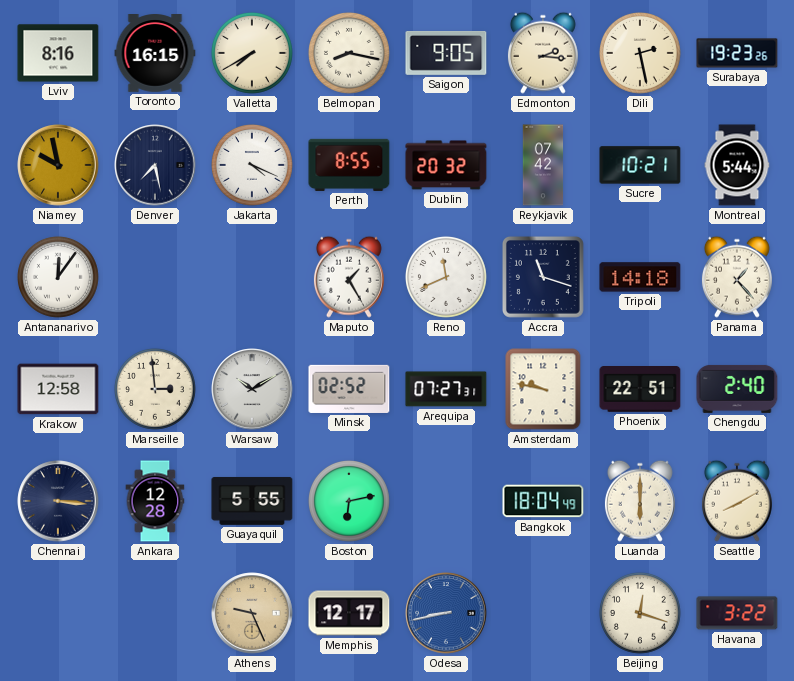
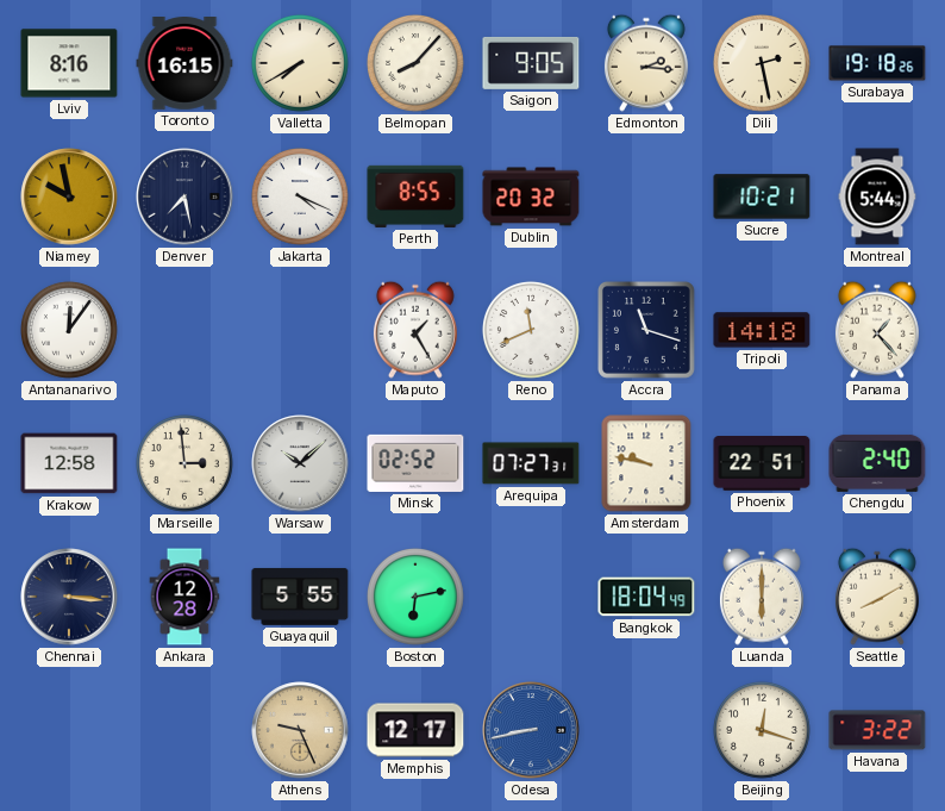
Belmopan: 8:17 -> 8:07 (415, 63)
Surabaya: 19:23 -> 19:18 (877, 63)
Reykjavik: 07:42 -> none (543, 165)
Warsaw: 10:10 -> 10:08 (300, 463)
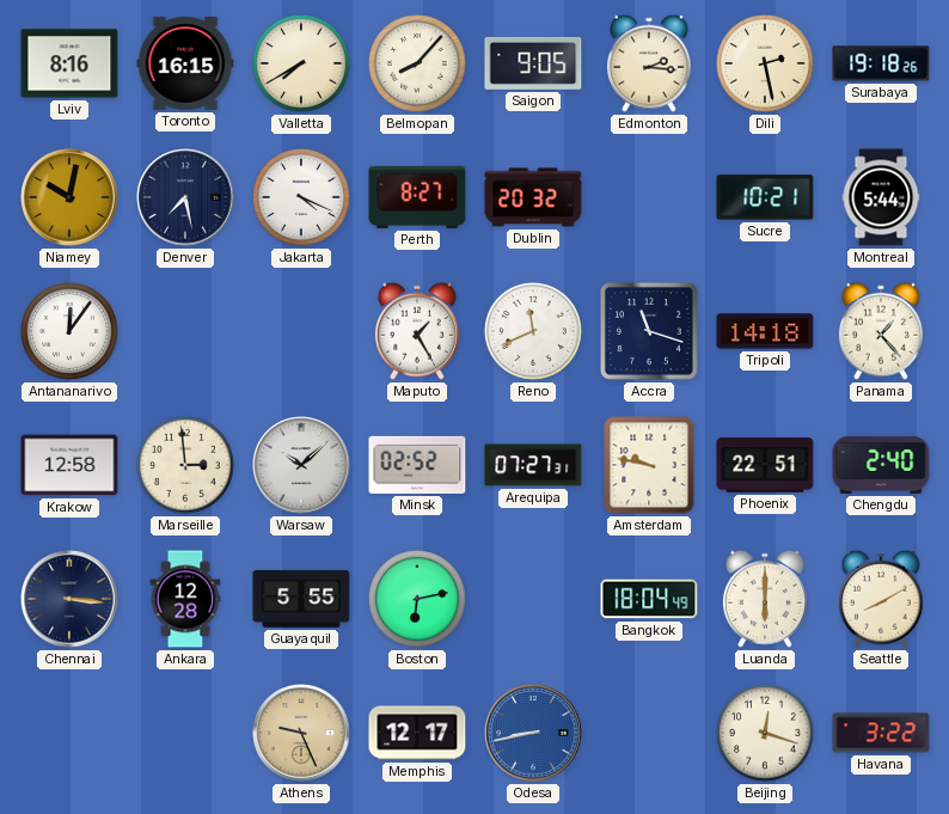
Niamey: 9:58 -> 10:02 (69, 197)
Perth: 8:55 -> 8:27 (417, 197)
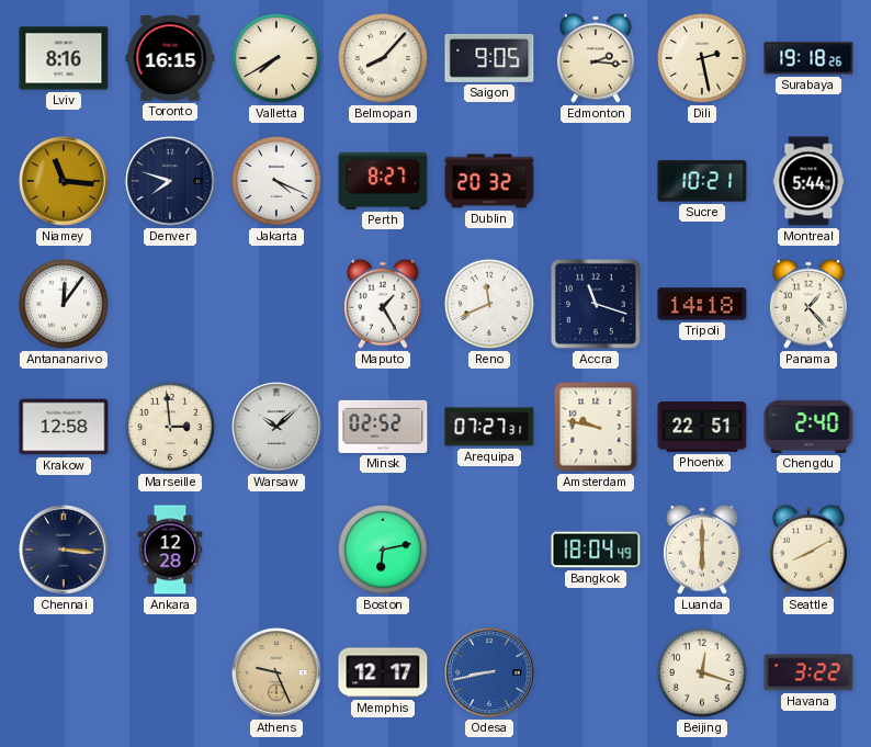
Niamey: 10:02 -> 11:16 (64, 181)
Denver: 7:28 -> 7:48 (170, 181)
Guayaquil: 5:55 -> none (301, 599)
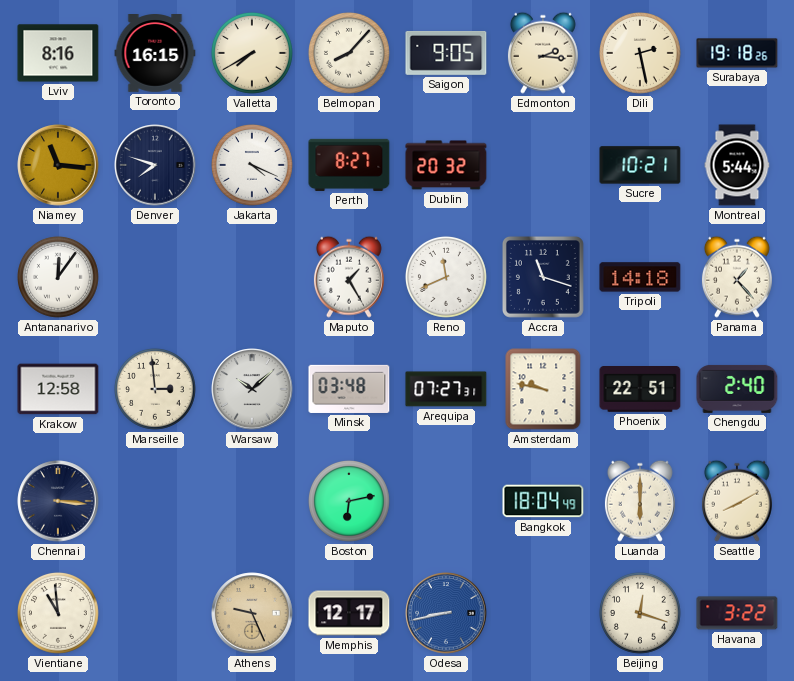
Minsk: 02:52 -> 03:48 (349, 389)
Ankara: 12:28 -> none (170, 550)
Vientiane: none -> 10:59 (58, 613)
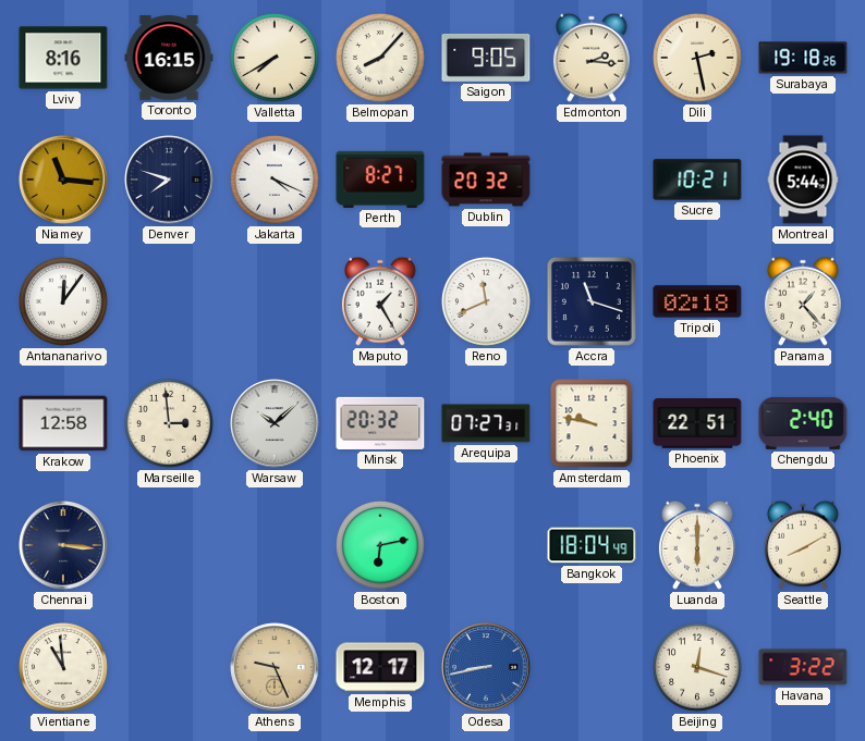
Tripoli: 14:18 -> 02:18 (697, 301)
Minsk: 03:48 -> 20:32 (380, 423)
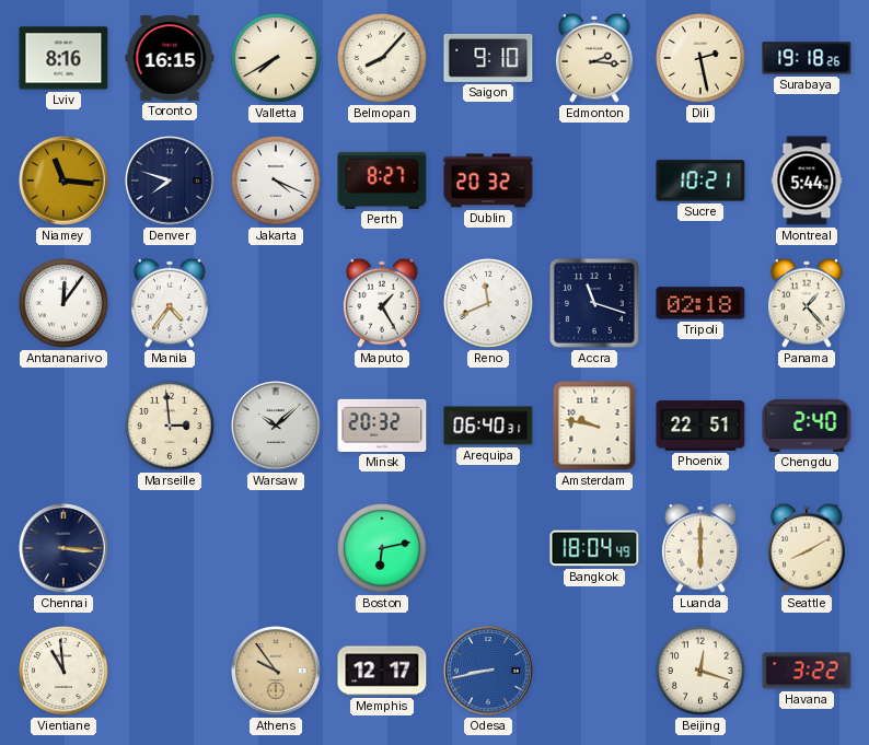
Saigon: 9:05 -> 9:10 (488, 58)
Manila: none -> 4:36 (170, 303)
Krakow: 12:58 -> none (63, 423)
Arequipa: 07:27 -> 06:40 (488, 426)
Athens: 9:26 -> 9:54 (276, 671)
